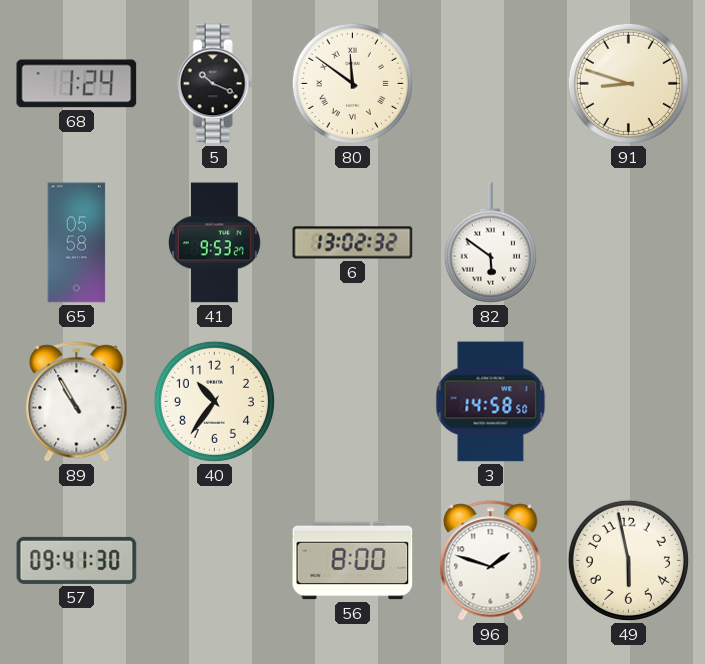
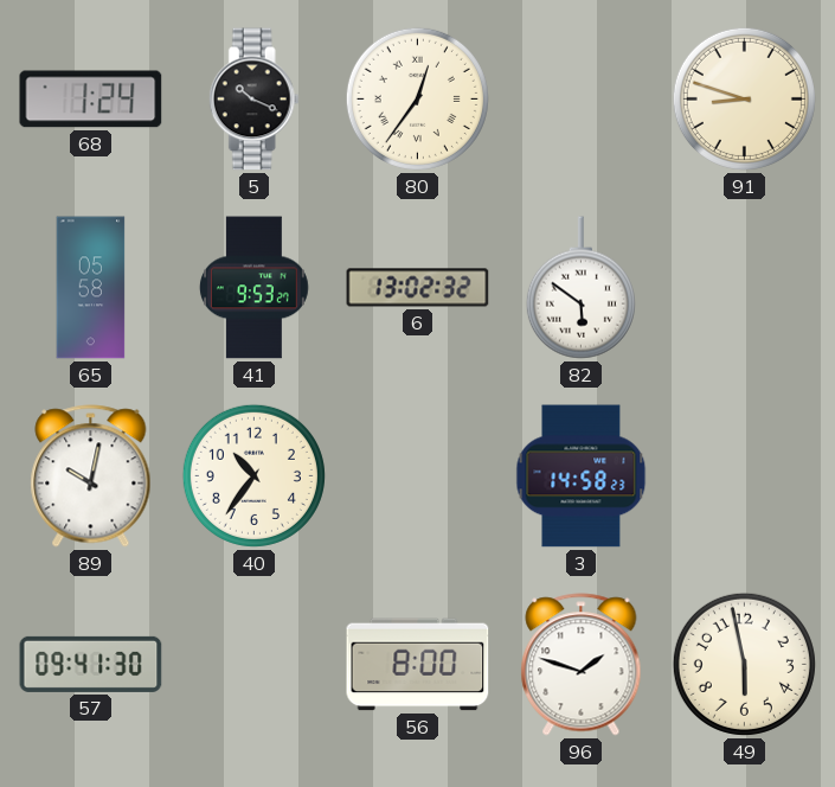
80: 11:51 -> 12:36 (417, 98)
89: 10:55 -> 10:02 (91, 476)
3: 14:58:50 -> 14:58:23 (582, 476)
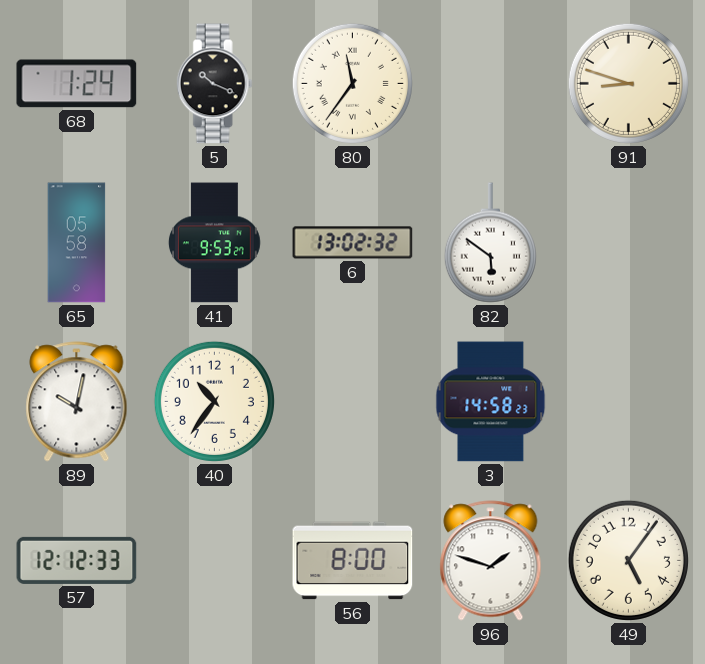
80: 12:36 -> 11:36 (352, 83)
57: 09:41 -> 12:12 (77, 560)
49: 5:58 -> 5:06 (628, 560)
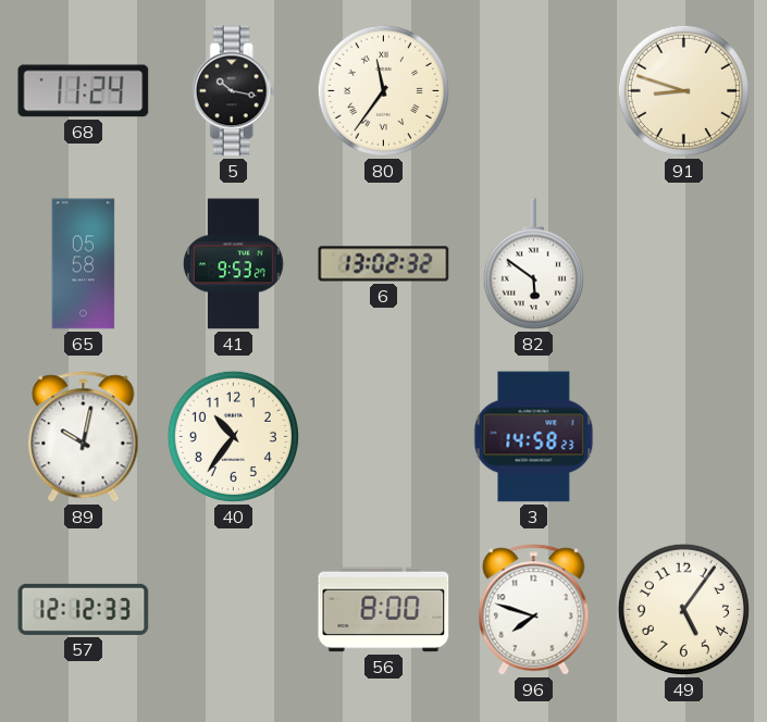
68: 1:24 -> 11:24 (84, 91)
5: 10:19 -> 10:17 (233, 91)
96: 1:48 -> 7:48 (534, 610)
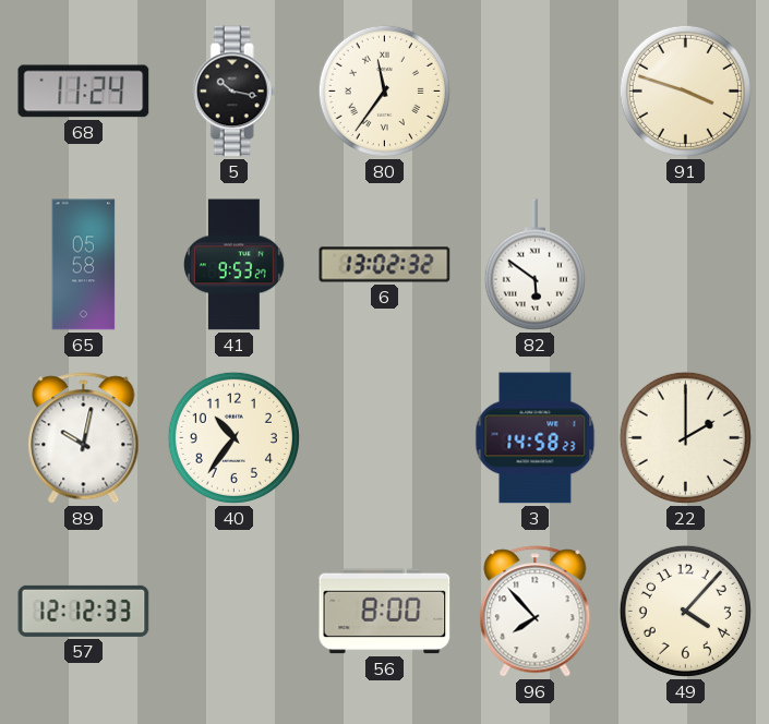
91: 8:48 -> 3:48 (685, 90)
22: none -> 2:00 (685, 437)
96: 7:48 -> 7:53 (536, 612)
49: 5:06 -> 4:07 (685, 611)
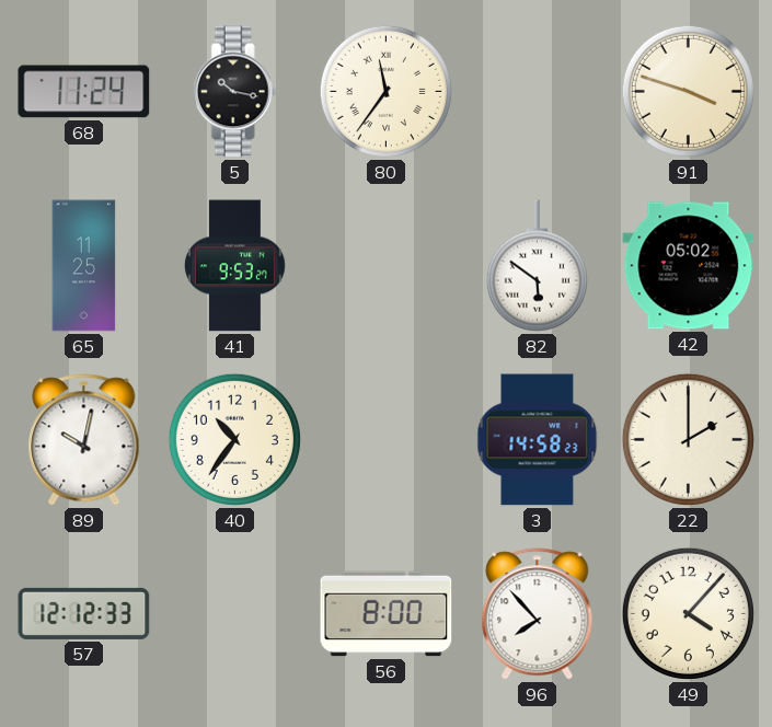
65: 05:58 -> 11:25 (84, 266)
6: 13:02 -> none (385, 265)
42: none -> 05:02 (689, 266)
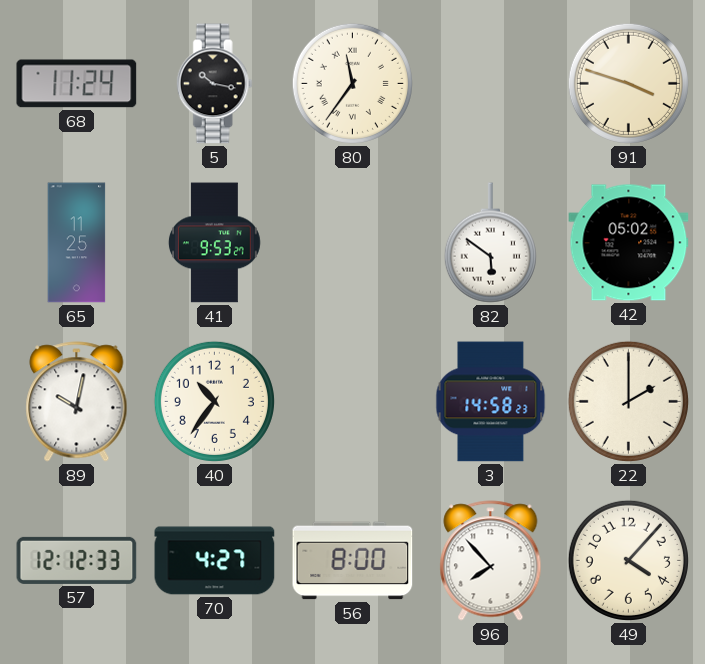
70: none -> 4:27 (215, 561)
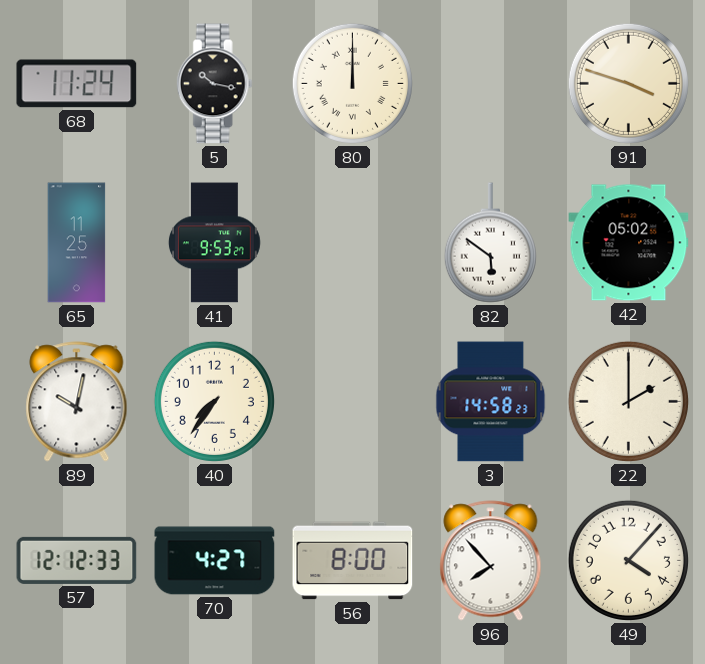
80: 11:36 -> 12:00 (352, 83)
40: 10:36 -> 7:36 (214, 401)
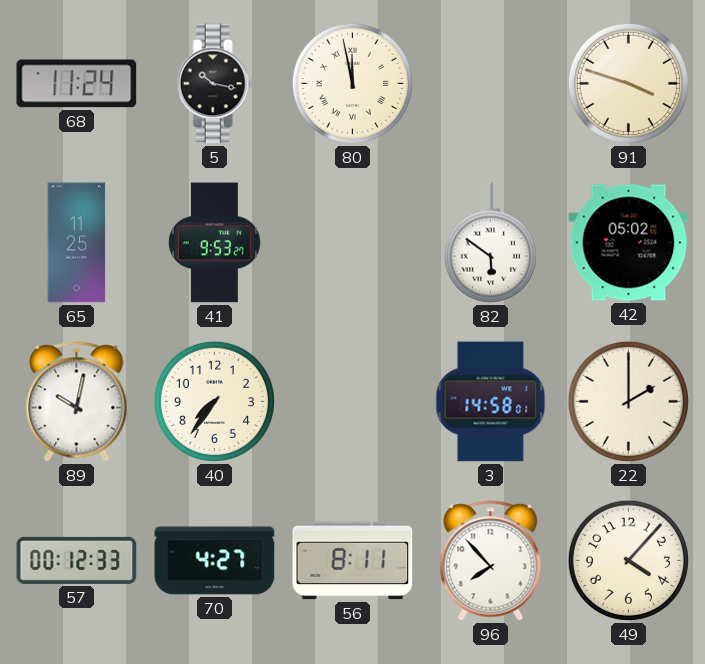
80: 12:00 -> 11:58 (352, 83)
3: 14:58:23 -> 14:58:01 (491, 402)
57: 12:12 -> 00:12 (77, 560)
56: 8:00 -> 8:11 (353, 561)
